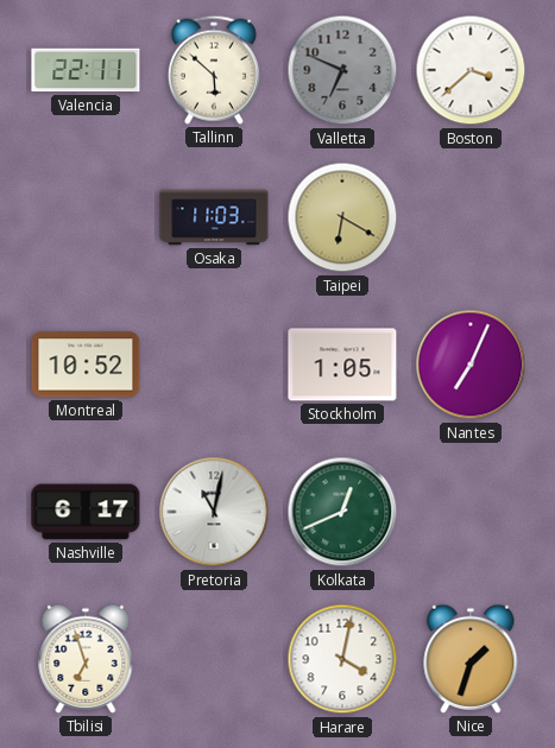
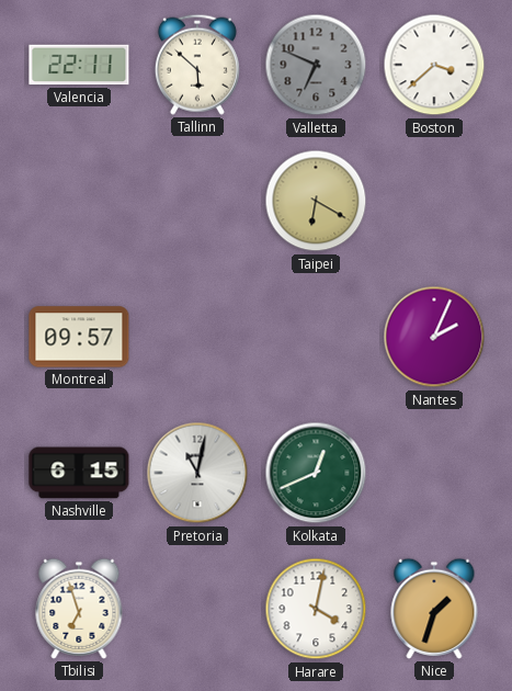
Osaka: 11:03 -> none (214, 217)
Montreal: 10:52 -> 09:57 (79, 337)
Stockholm: 1:05 -> none (342, 365)
Nantes: 7:04 -> 2:04 (434, 337)
Nashville: 6:17 -> 6:15 (79, 473)
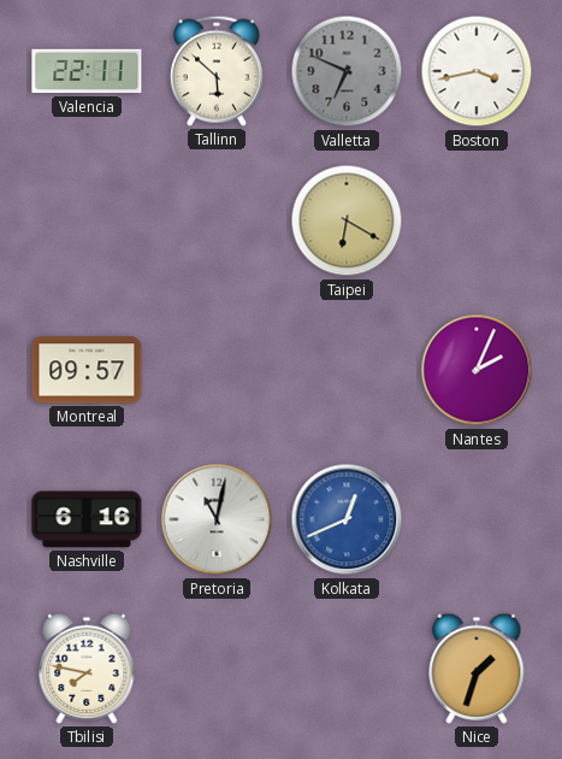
Boston: 3:38 -> 3:43 (477, 71)
Nashville: 6:15 -> 6:16 (87, 519)
Kolkata dial: green -> blue (347, 519)
Tbilisi: 6:57 -> 7:47 (87, 669)
Harare: 4:02 -> none (316, 609)
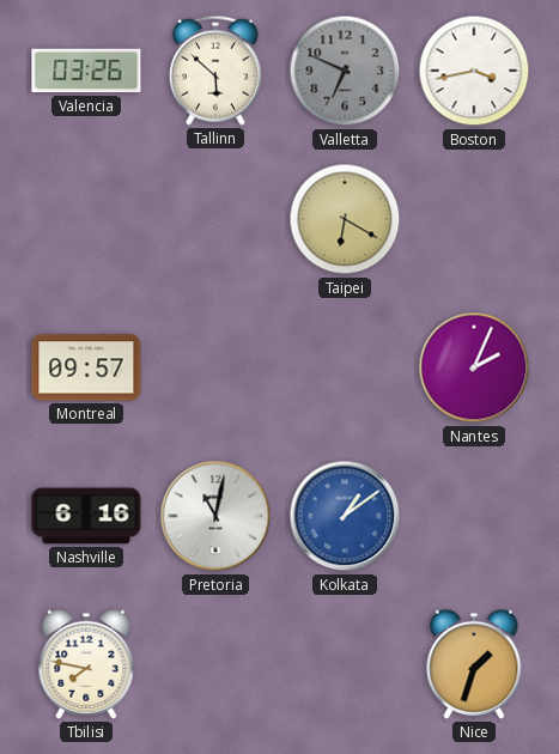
Valencia: 22:11 -> 03:26 (86, 71)
Kolkata: 12:41 -> 1:09 (345, 516)
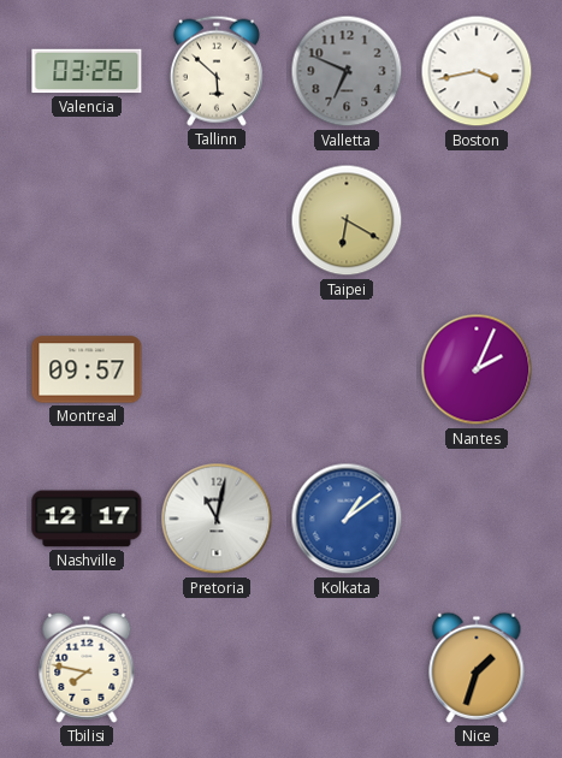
Nashville: 6:16 -> 12:17 (87, 519)
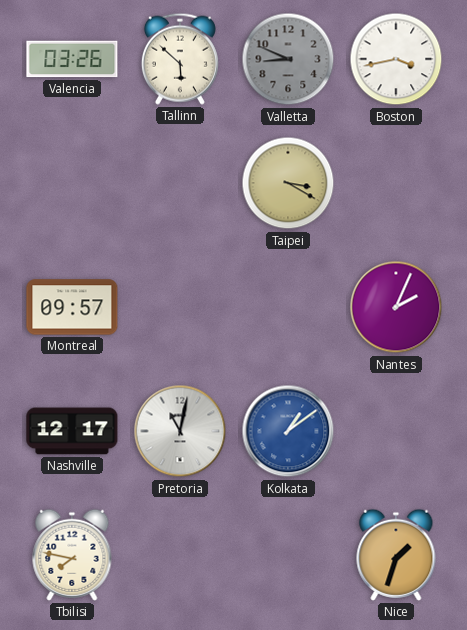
Valletta: 6:49 -> 8:49 (288, 59)
Taipei: 6:20 -> 3:20 (288, 183)
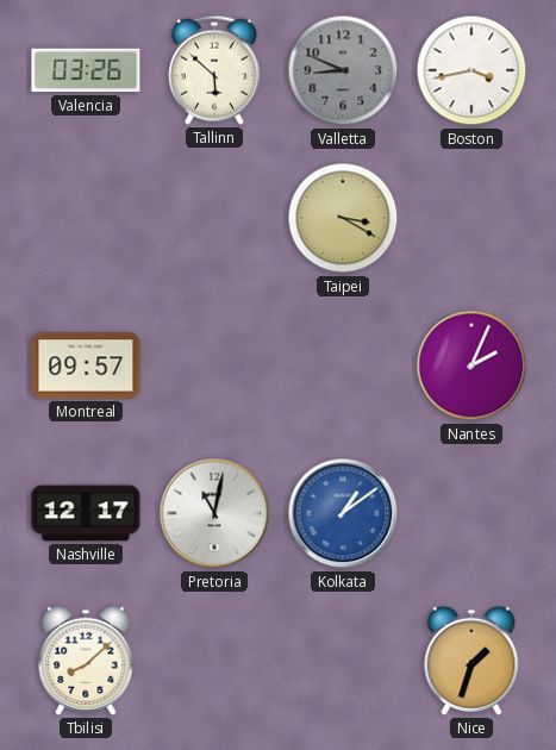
Tbilisi: 7:47 -> 8:08 (86, 661)
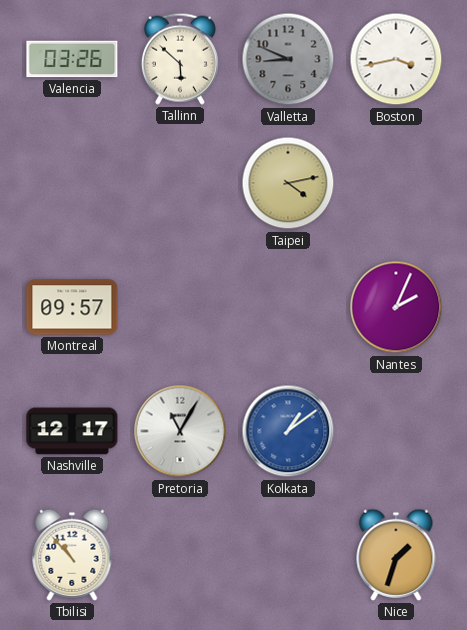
Taipei: 3:20 -> 4:13 (288, 183)
Pretoria: 11:02 -> 11:05 (180, 431)
Tbilisi: 8:08 -> 10:53 (72, 555)
